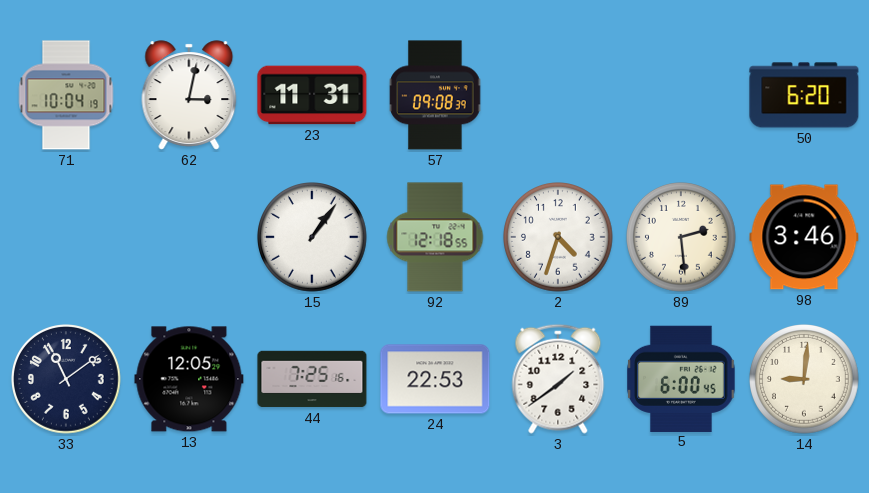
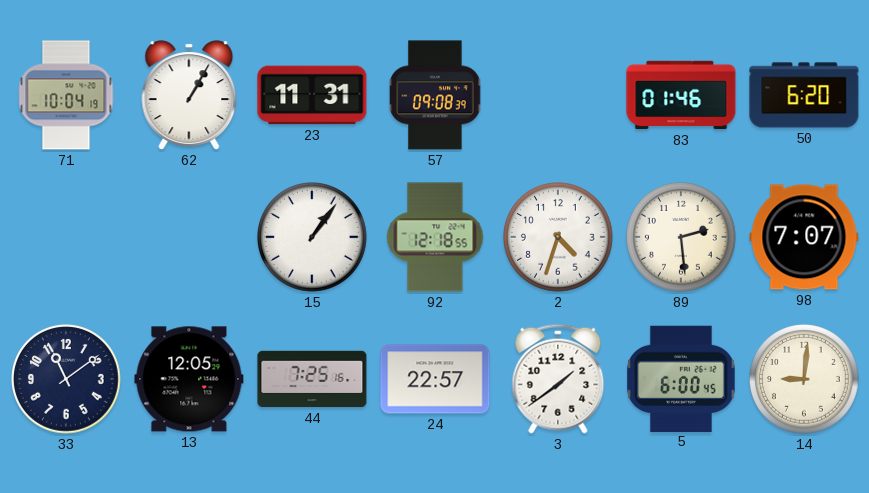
62: 3:02 -> 1:05 (189, 95)
83: none -> 01:46 (681, 95)
98: 3:46 -> 7:07 (804, 237)
24: 22:53 -> 22:57 (435, 379)
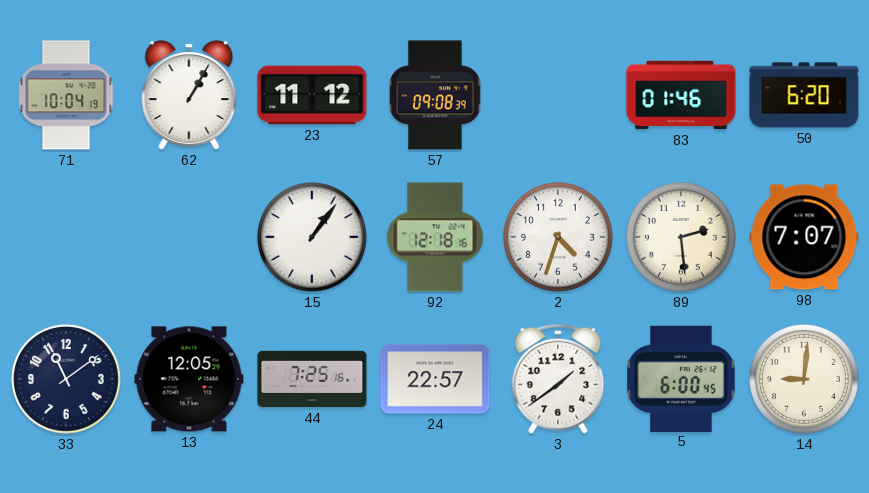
23: 11:31 -> 11:12 (312, 95)
92: 12:18:55 -> 12:18:16 (435, 237)
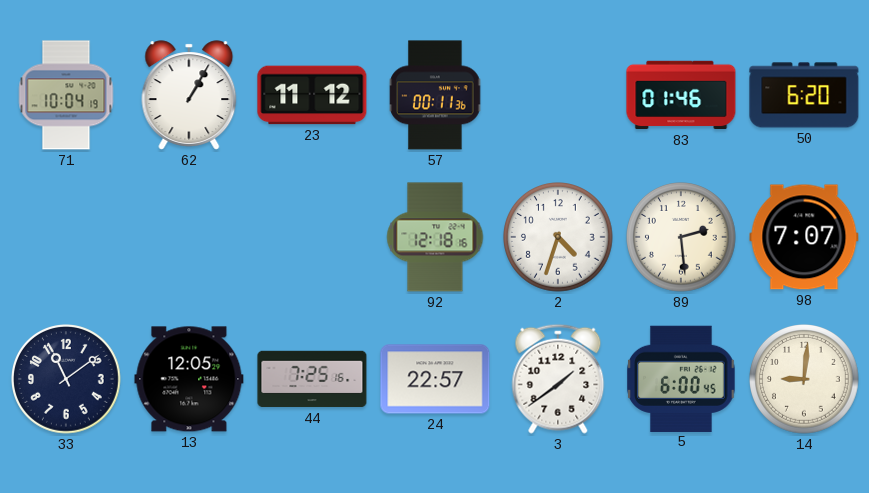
57: 09:08 -> 00:11 (435, 95)
15: 1:06 -> none (313, 238)
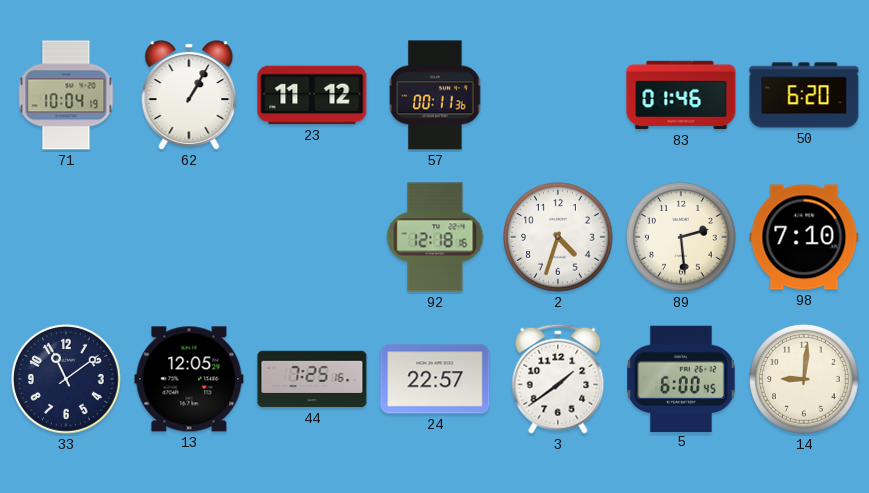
98: 7:07 -> 7:10 (804, 237)
